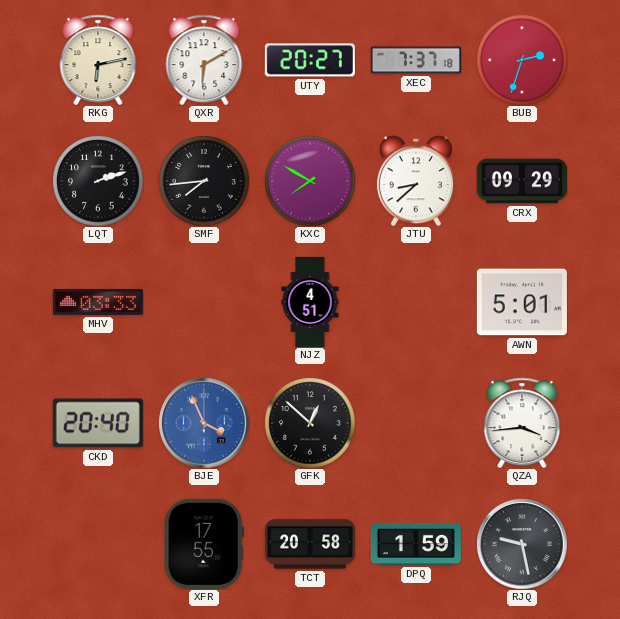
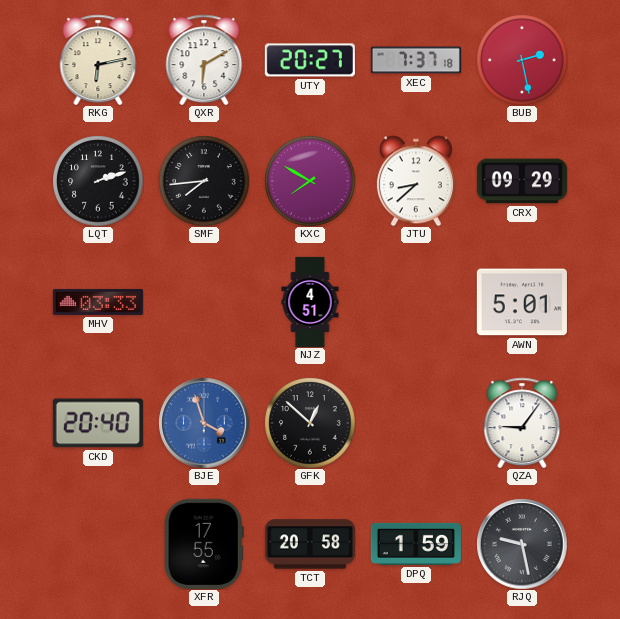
BUB: 2:33 -> 2:28 (522, 60)
BJE: 3:56 -> 3:57 (204, 423)
QZA: 3:44 -> 9:06 (522, 423)
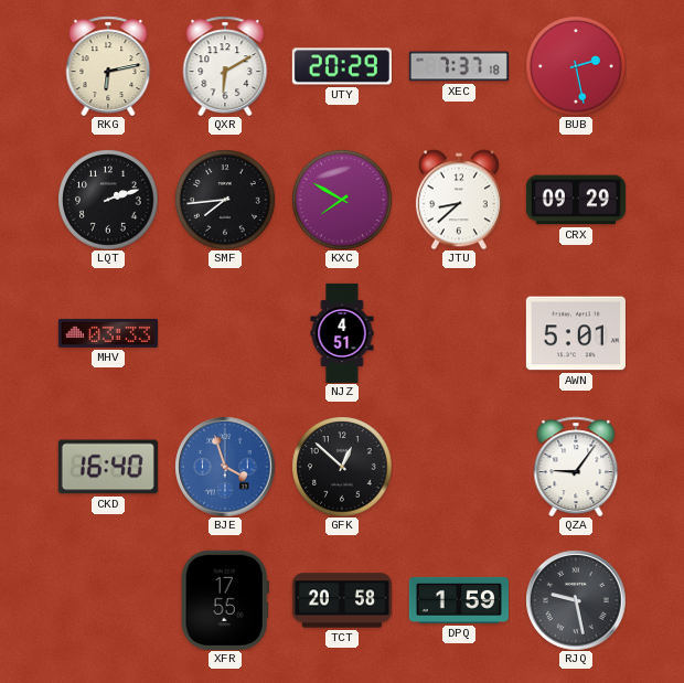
UTY: 20:27 -> 20:29 (342, 66)
CKD: 20:40 -> 16:40 (108, 467)
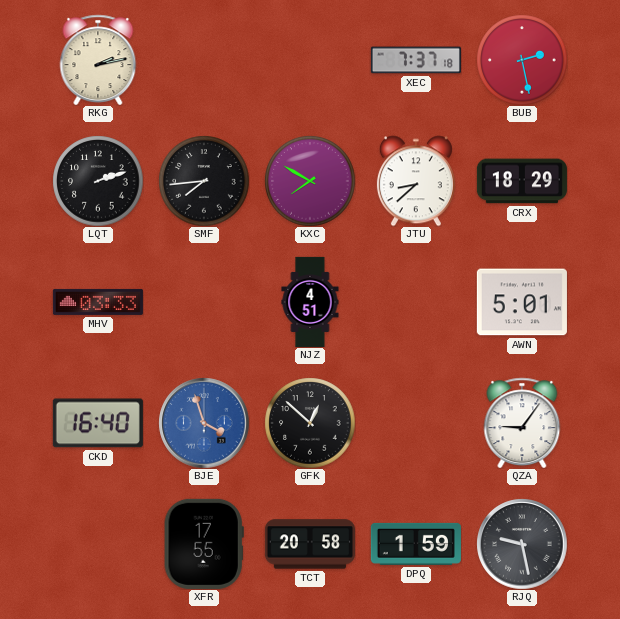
RKG: 6:13 -> 2:13 (98, 60)
QXR: 6:10 -> none (225, 66)
UTY: 20:29 -> none (342, 66)
CRX: 09:29 -> 18:29 (522, 181)
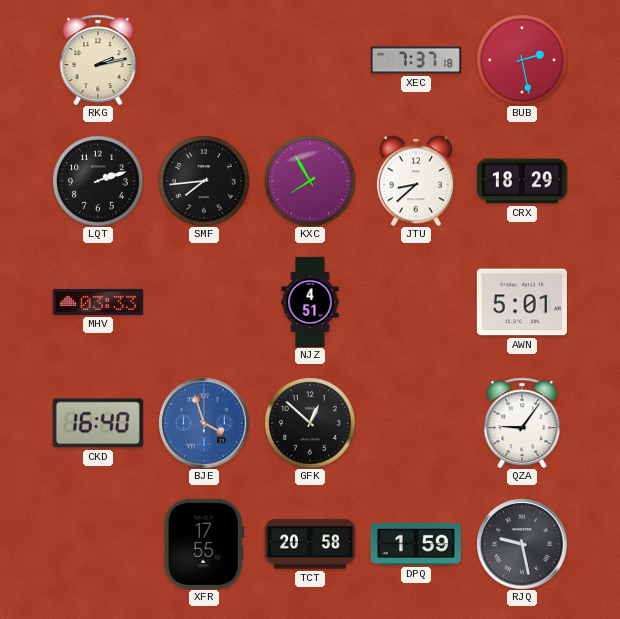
KXC: 7:50 -> 7:55 (310, 181)
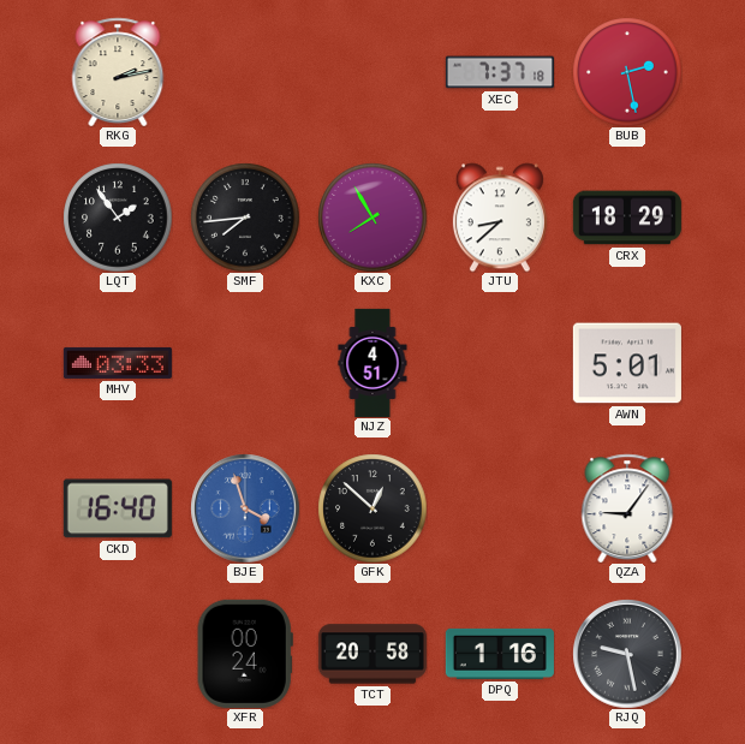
LQT: 2:12 -> 1:54 (118, 218)
XFR: 17:55 -> 00:24 (245, 654)
DPQ: 1:59 -> 1:16 (500, 654)
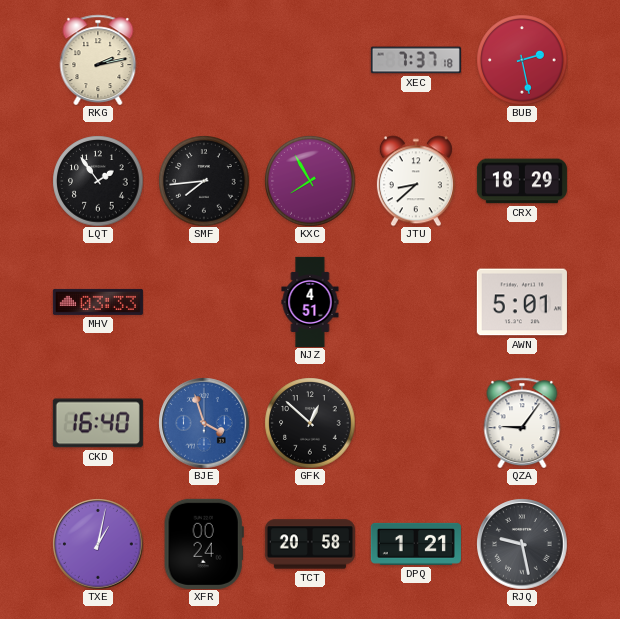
TXE: none -> 1:02 (98, 544)
DPQ: 1:16 -> 1:21 (416, 544)
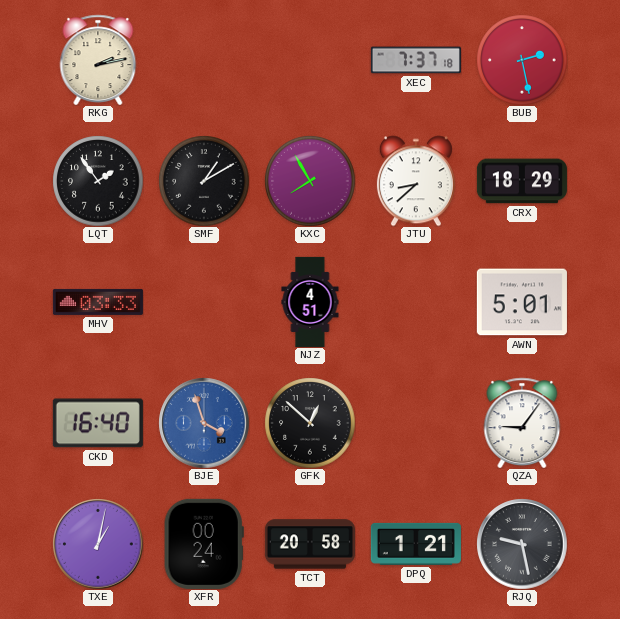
SMF: 7:44 -> 1:10 (204, 181)
